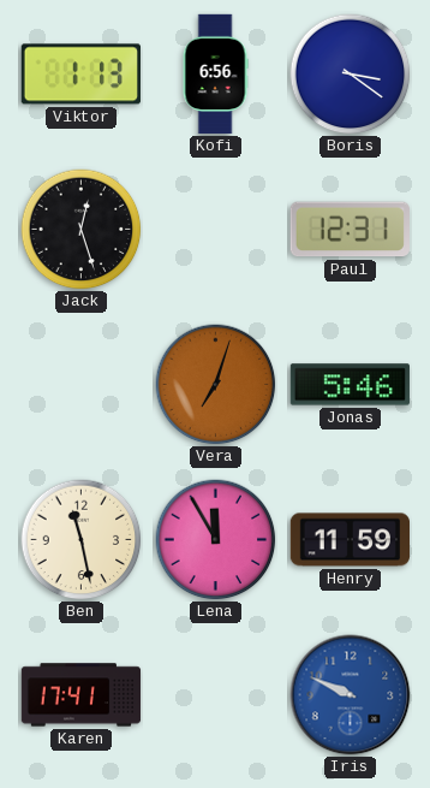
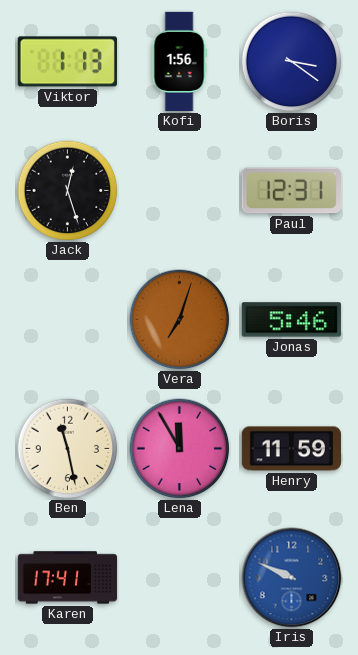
Kofi: 6:56 -> 1:56 (179, 62)
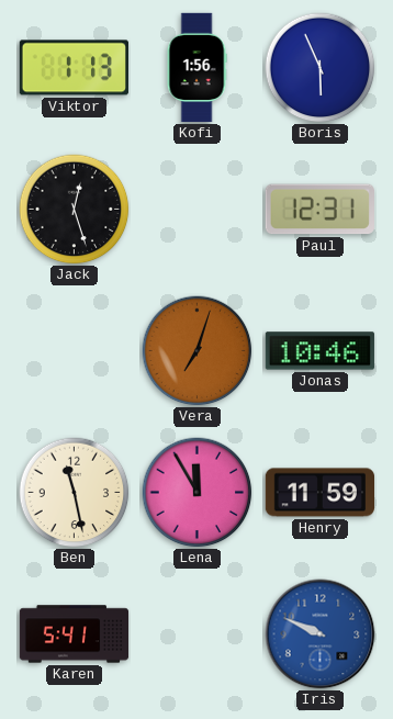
Boris: 3:21 -> 5:56 (321, 68)
Jonas: 5:46 -> 10:46 (319, 351)
Karen: 17:41 -> 5:41 (75, 634)
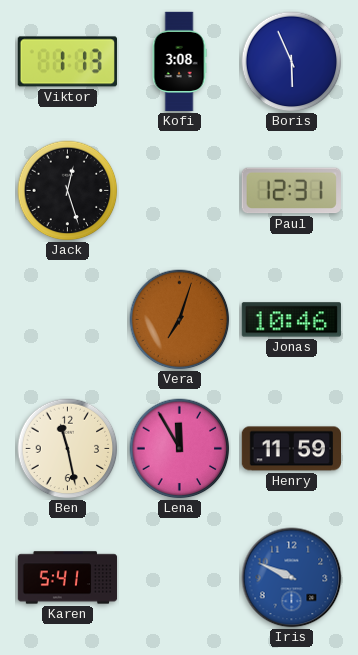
Kofi: 1:56 -> 3:08 (179, 62)
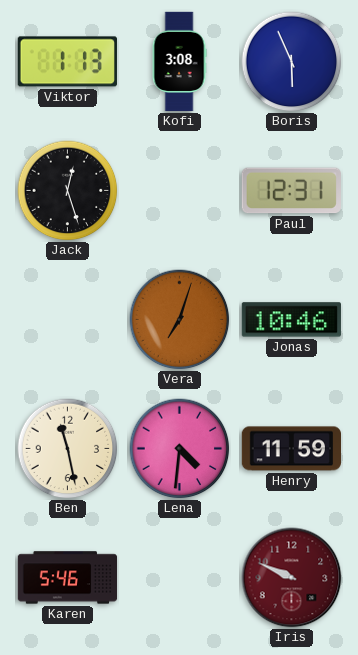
Lena: 11:55 -> 4:31 (180, 449)
Karen: 5:41 -> 5:46 (68, 578)
Iris dial: blue -> burgundy (292, 578)
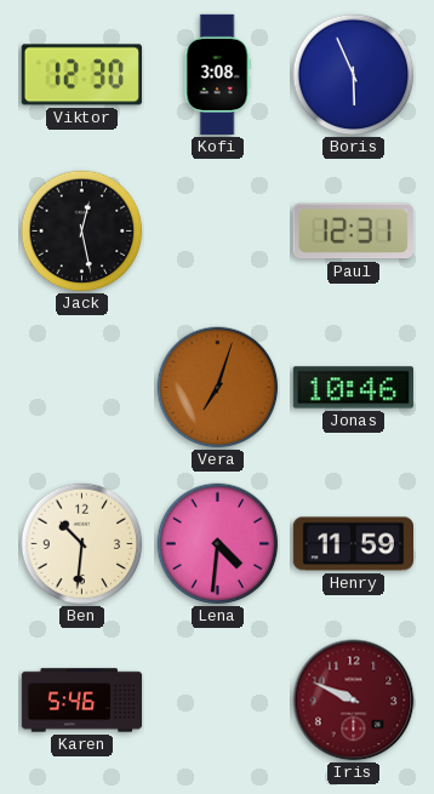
Viktor: 1:13 -> 12:30 (81, 75)
Jack: 12:27 -> 12:28 (82, 232)
Ben: 11:28 -> 10:31 (82, 544)
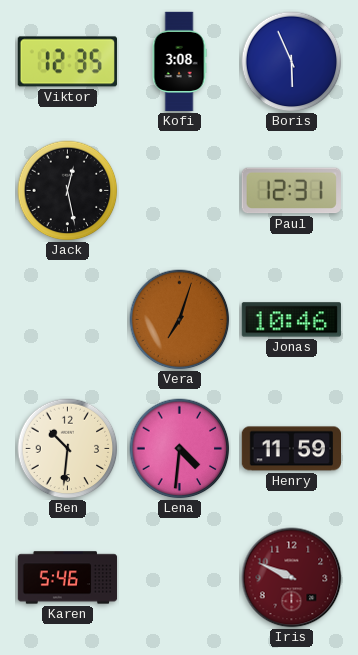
Viktor: 12:30 -> 12:35 (67, 62)
